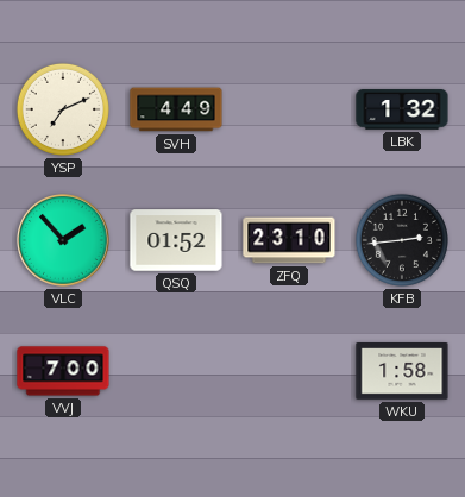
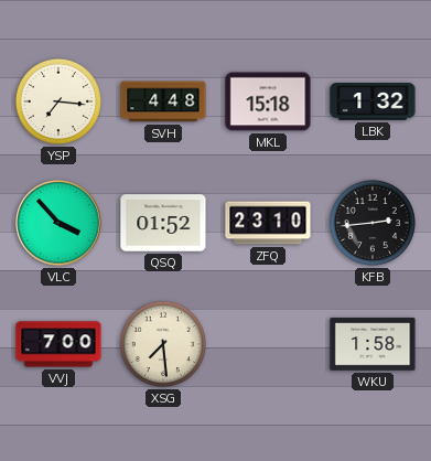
YSP: 7:11 -> 7:16 (58, 101)
SVH: 4:49 -> 4:48 (163, 101)
MKL: none -> 15:18 (268, 101)
VLC: 1:53 -> 3:53 (58, 223)
XSG: none -> 7:29 (163, 344)
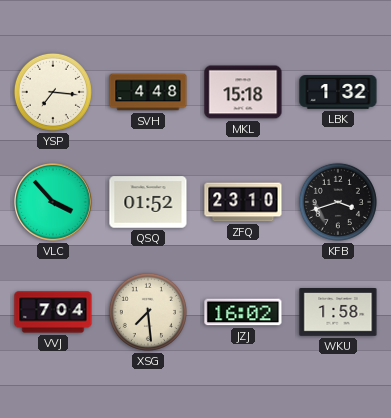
KFB: 2:44 -> 3:42 (338, 202)
VVJ: 7:00 -> 7:04 (53, 312)
JZJ: none -> 16:02 (243, 312)
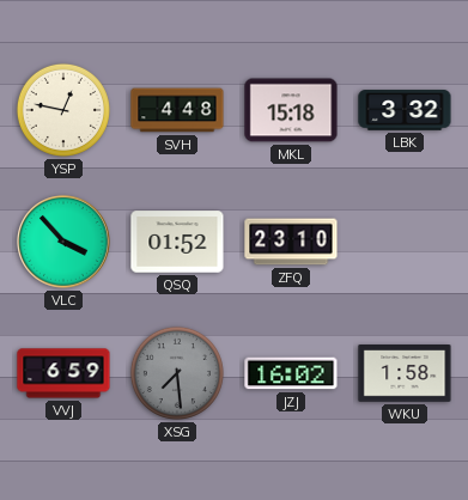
YSP: 7:16 -> 12:47 (63, 110)
LBK: 1:32 -> 3:32 (405, 110)
KFB: 3:42 -> none (338, 202)
VVJ: 7:04 -> 6:59 (63, 373)
XSG dial: cream -> grey (177, 373)
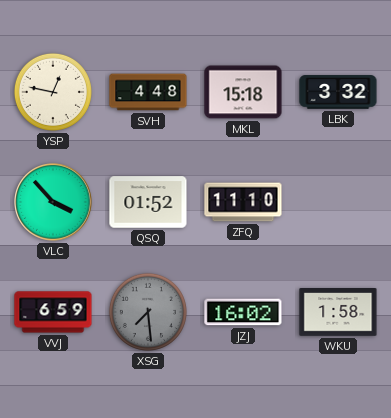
ZFQ: 23:10 -> 11:10 (243, 202)
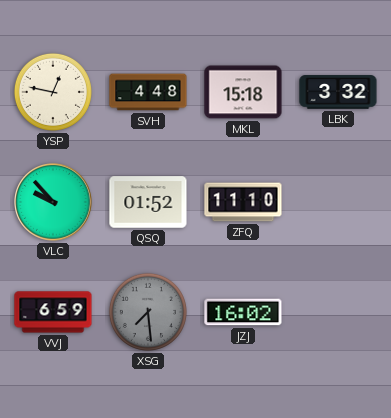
VLC: 3:53 -> 9:53 (53, 202)
WKU: 1:58 -> none (338, 312)
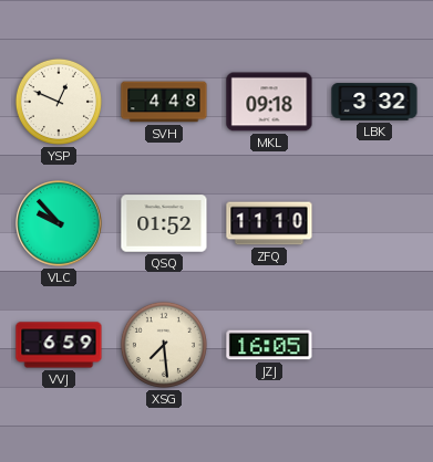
YSP: 12:47 -> 12:49 (59, 102)
MKL: 15:18 -> 09:18 (269, 102)
XSG dial: grey -> cream (164, 345)
JZJ: 16:02 -> 16:05 (269, 345)
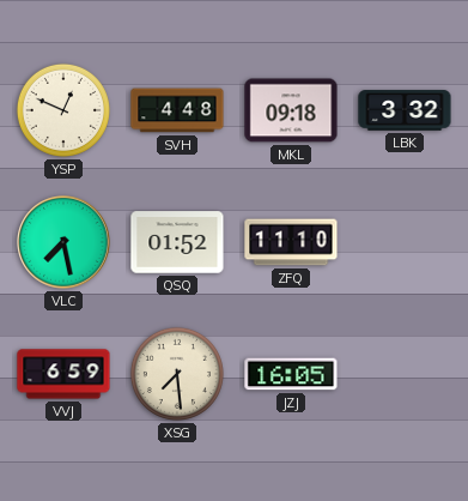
VLC: 9:53 -> 7:28 (63, 242)
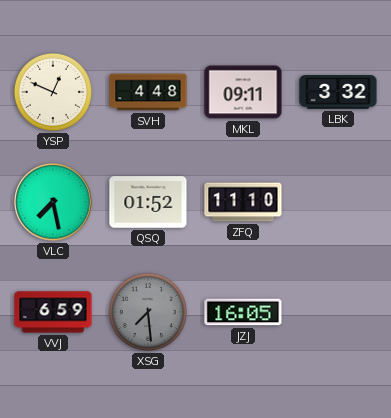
MKL: 09:18 -> 09:11 (243, 92)
XSG dial: cream -> grey (148, 312)
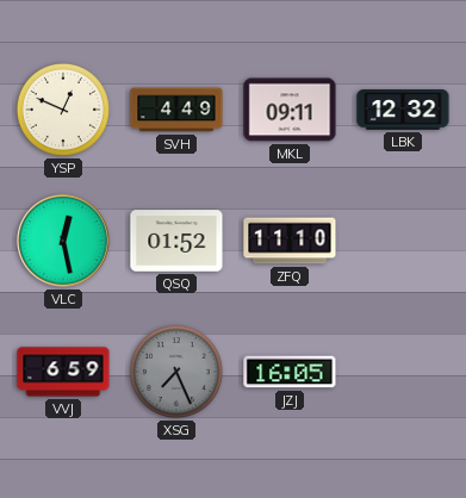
SVH: 4:48 -> 4:49 (176, 110)
LBK: 3:32 -> 12:32 (403, 110)
VLC: 7:28 -> 12:28 (63, 241)
XSG: 7:29 -> 7:26 (176, 372)
